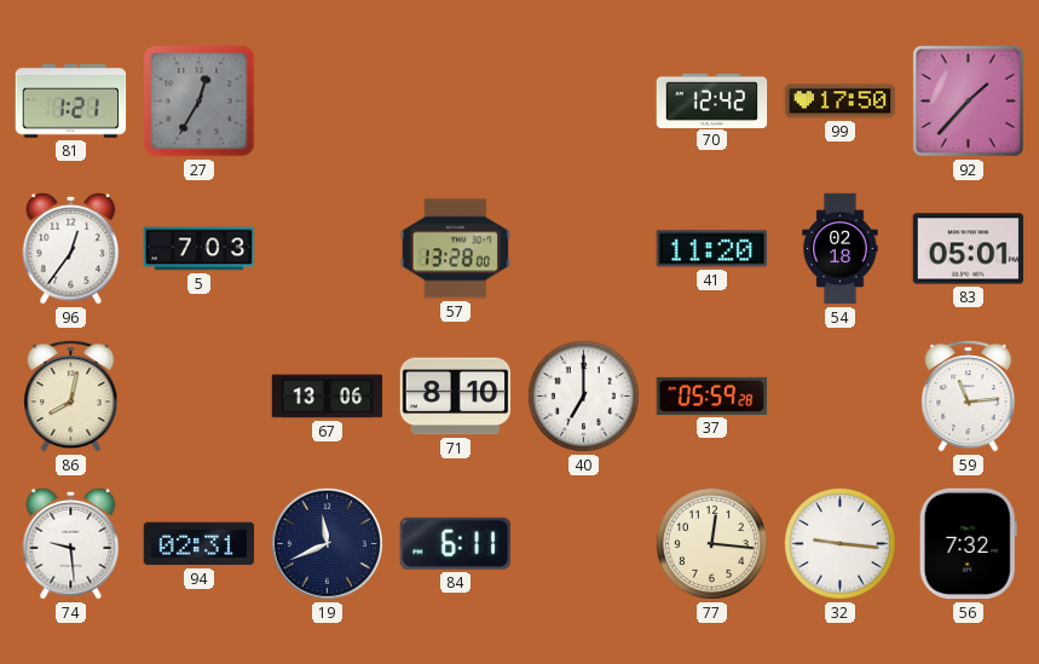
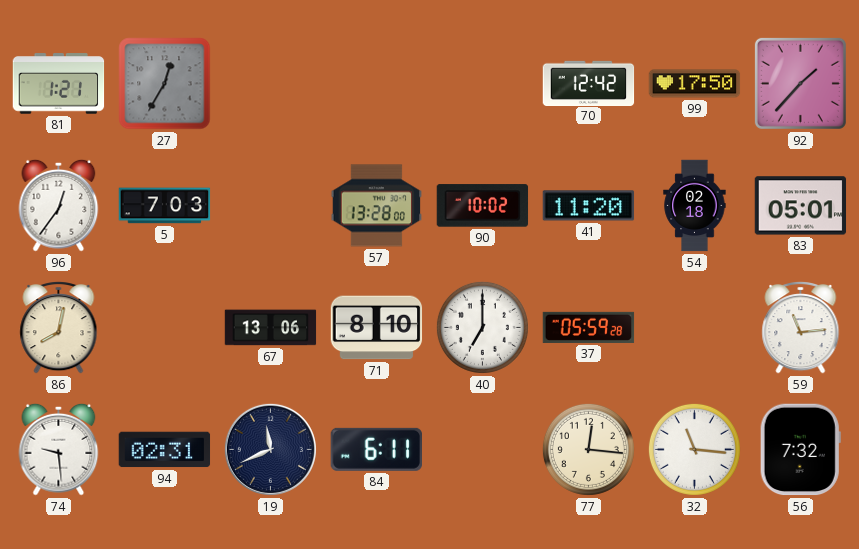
90: none -> 10:02 (483, 206)
32: 9:16 -> 11:16 (694, 449)
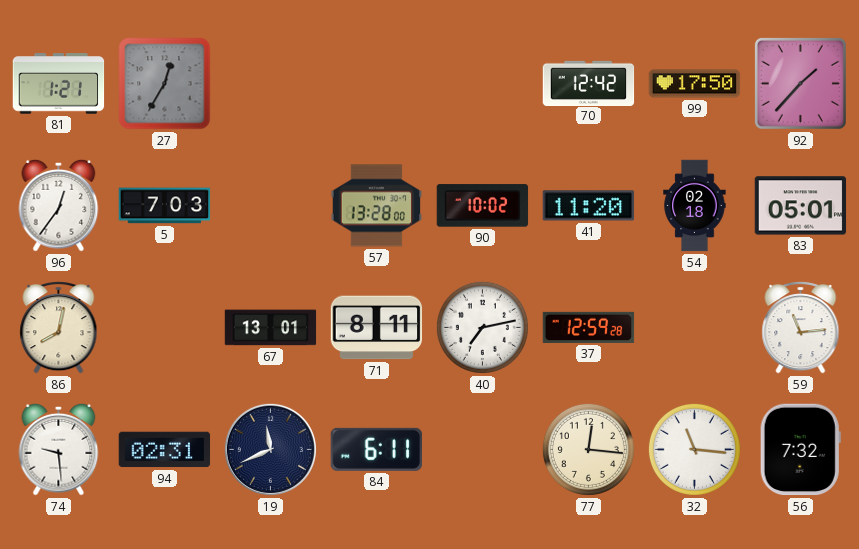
67: 13:06 -> 13:01 (271, 328)
71: 8:10 -> 8:11 (377, 328)
40: 7:00 -> 7:13 (482, 327)
37: 05:59 -> 12:59 (589, 327)
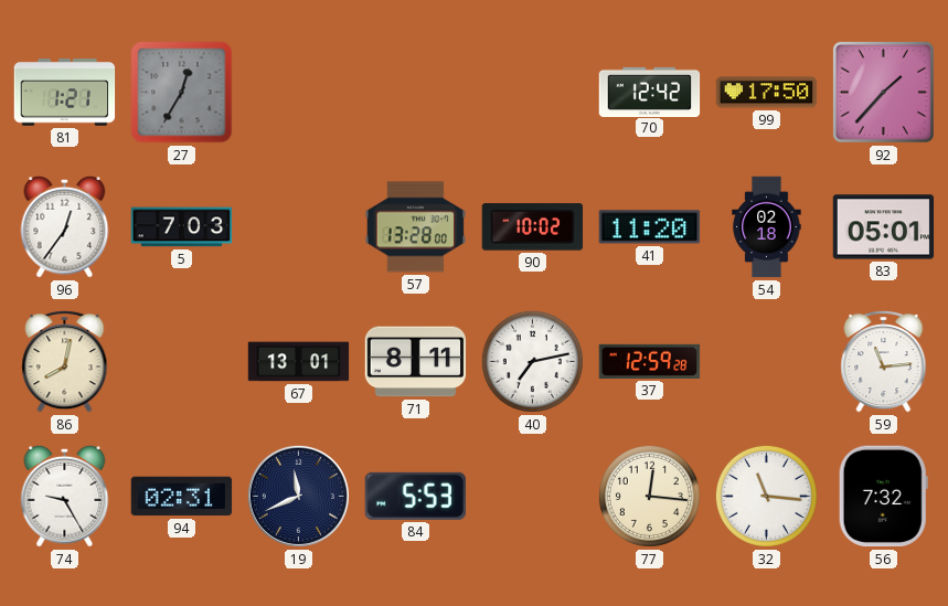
74: 9:29 -> 9:25 (65, 496)
84: 6:11 -> 5:53 (415, 496)
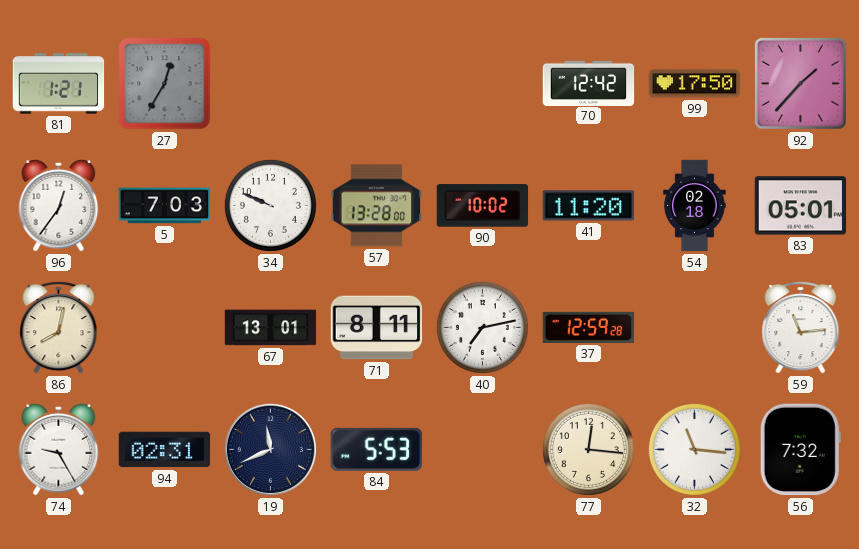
34: none -> 9:49 (270, 205)
